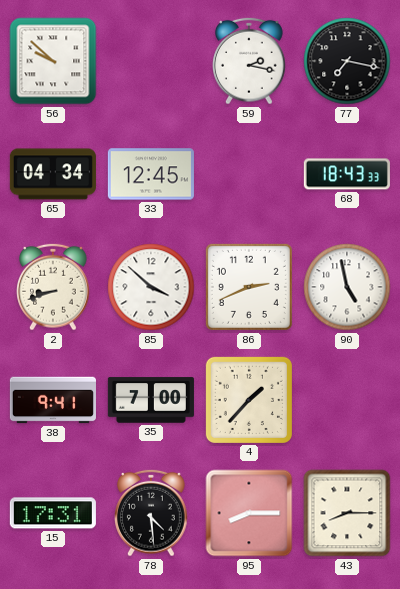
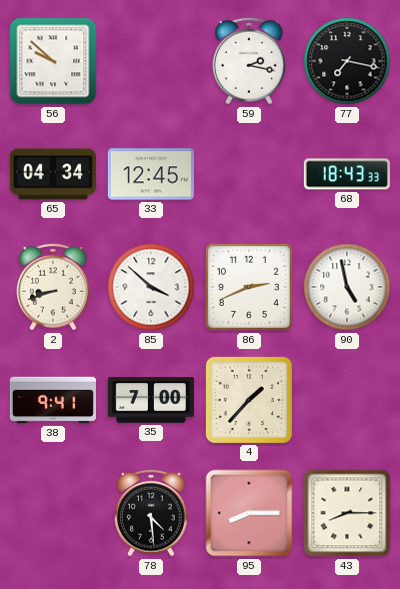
15: 17:31 -> none (53, 513)
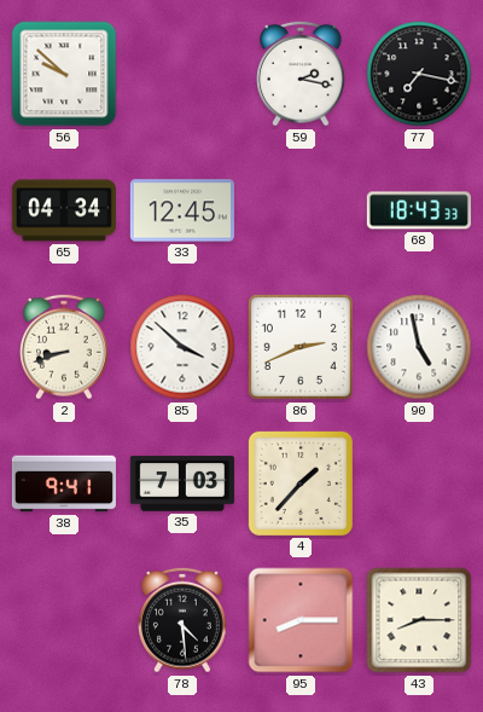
35: 7:00 -> 7:03 (182, 484)
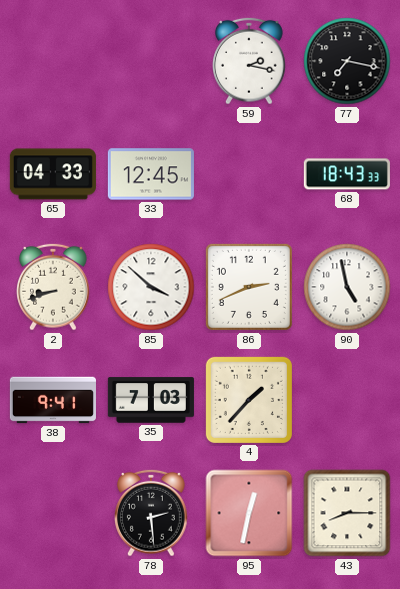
56: 9:52 -> none (64, 74)
65: 04:34 -> 04:33 (53, 174)
78: 4:29 -> 2:29 (152, 513)
95: 8:15 -> 12:32 (249, 513)
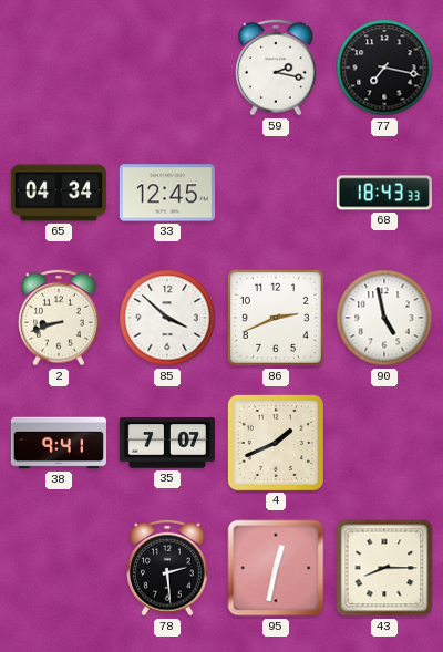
65: 04:33 -> 04:34 (59, 193)
35: 7:03 -> 7:07 (167, 443)
4: 1:37 -> 1:41 (276, 443)
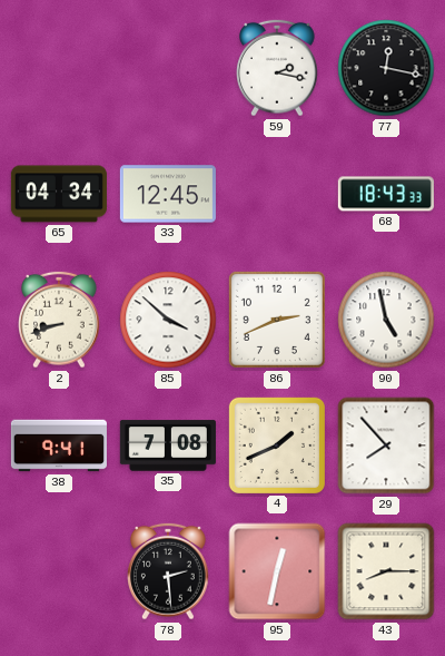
77: 7:17 -> 12:17 (386, 68)
35: 7:07 -> 7:08 (168, 446)
29: none -> 7:53 (386, 446)
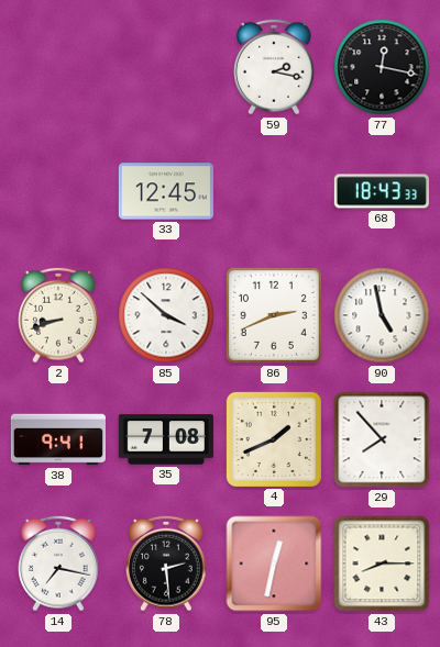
65: 04:34 -> none (59, 194)
14: none -> 7:17 (59, 564)
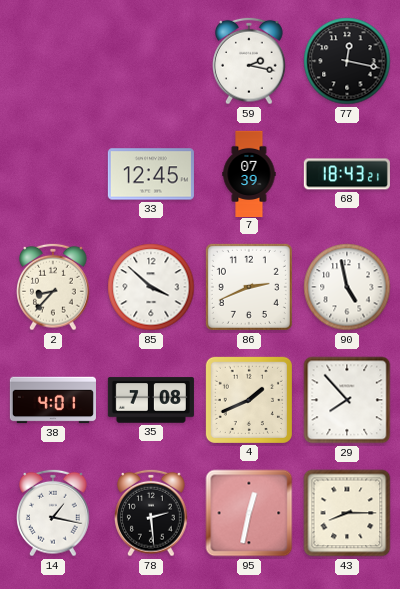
7: none -> 07:39 (249, 173)
68: 18:43:33 -> 18:43:21 (347, 174)
2: 8:42 -> 8:37 (54, 287)
38: 9:41 -> 4:01 (53, 400)
14: 7:17 -> 1:17 (54, 513)
